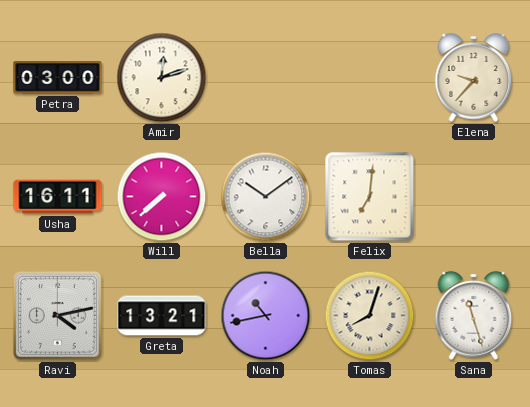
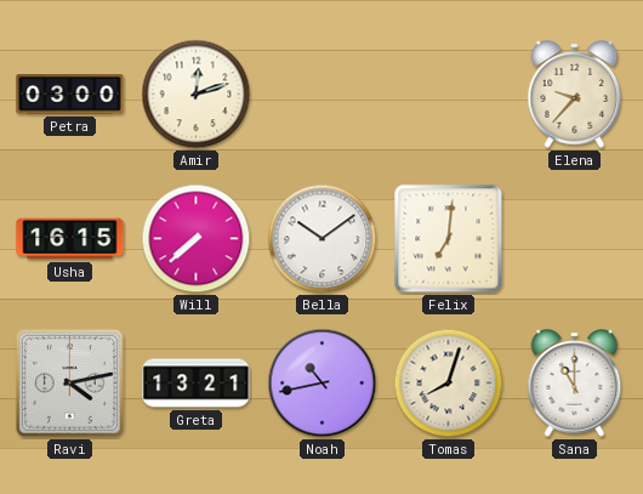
Usha: 16:11 -> 16:15 (70, 239)
Sana: 11:27 -> 11:00 (575, 384)
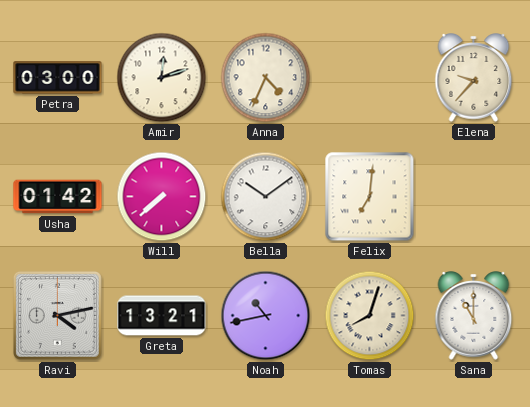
Anna: none -> 4:34 (266, 78)
Usha: 16:15 -> 01:42 (58, 197)
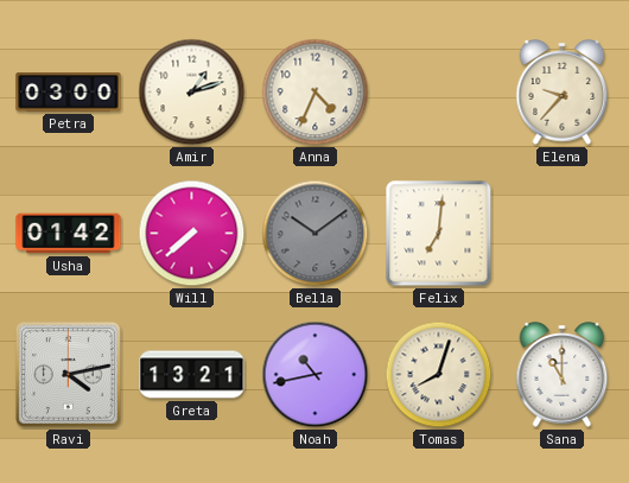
Amir: 12:12 -> 1:12 (192, 93)
Bella dial: white -> grey (316, 234)
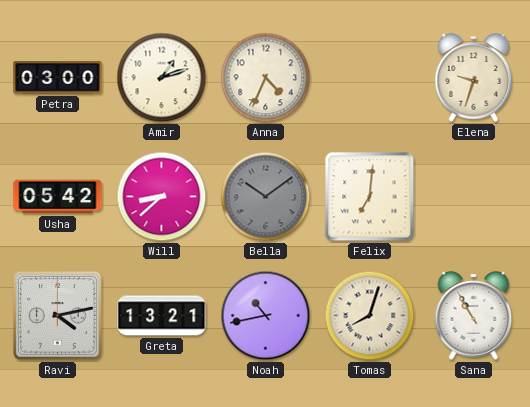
Elena: 9:37 -> 9:33 (474, 78)
Usha: 01:42 -> 05:42 (58, 197)
Will: 7:38 -> 8:38 (162, 197)
Sana: 11:00 -> 10:55 (474, 316)
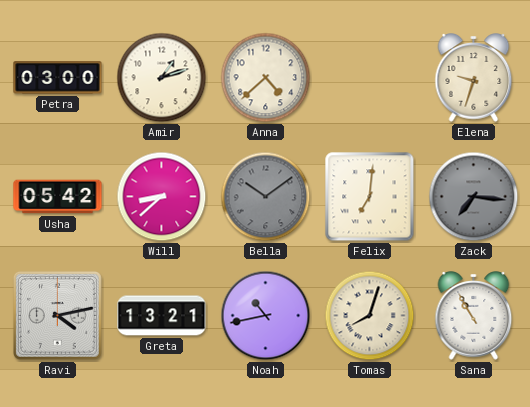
Anna: 4:34 -> 4:38 (266, 78)
Zack: none -> 7:16 (474, 197)
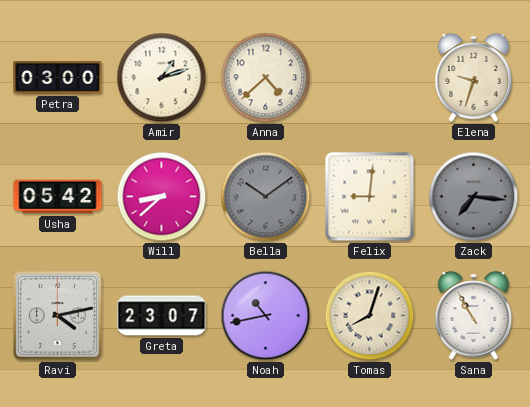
Felix: 7:01 -> 9:01 (370, 197)
Greta: 13:21 -> 23:07 (162, 316)
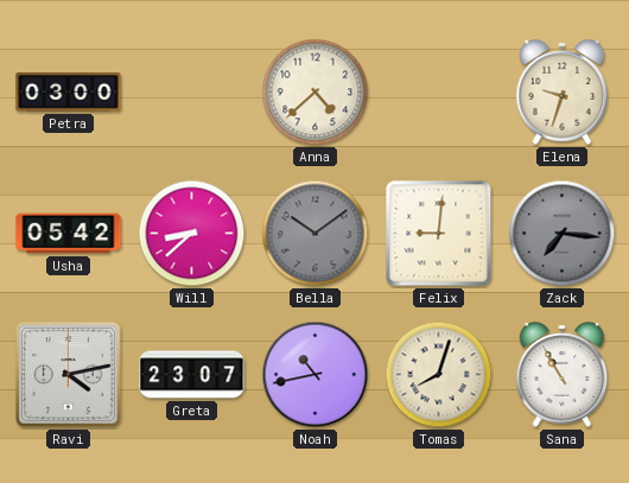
Amir: 1:12 -> none (162, 78)
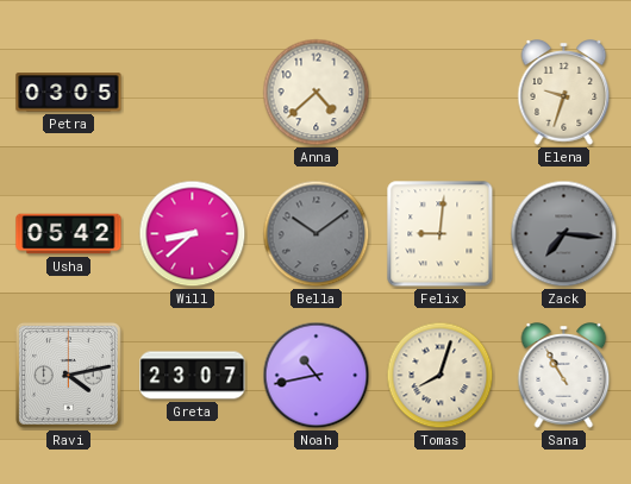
Petra: 03:00 -> 03:05 (69, 93)
